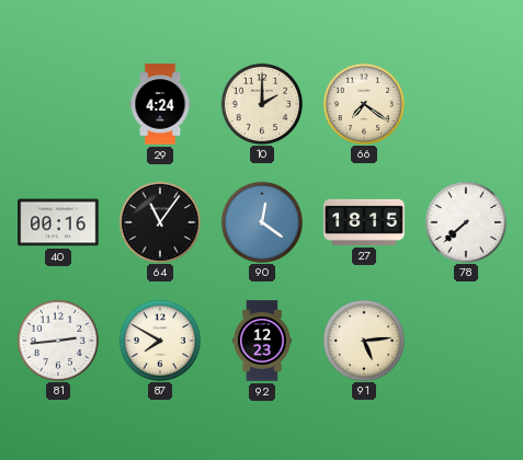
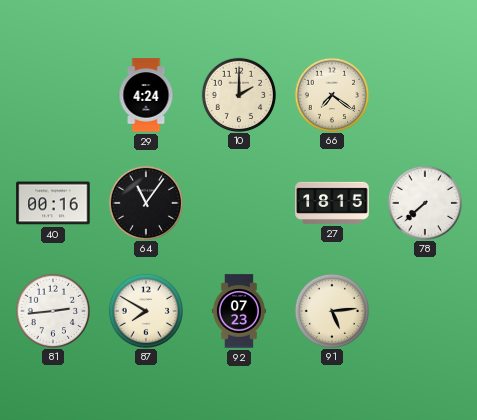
90: 12:21 -> none (261, 221)
92: 12:23 -> 07:23 (239, 311)
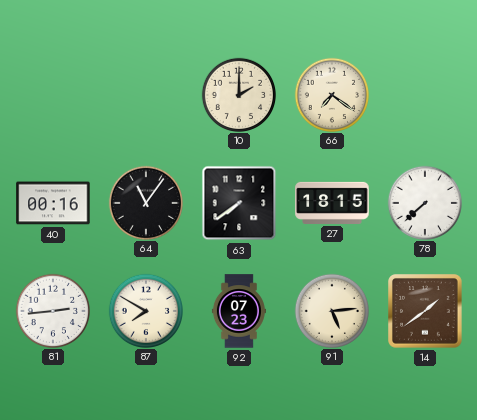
29: 4:24 -> none (146, 95)
63: none -> 7:39 (239, 203)
14: none -> 1:39 (425, 311)
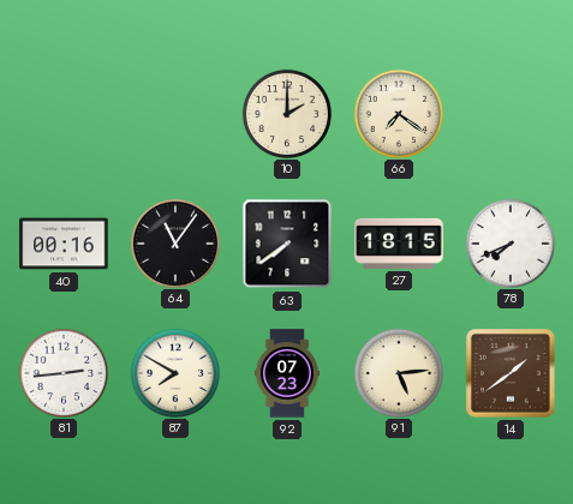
78: 7:38 -> 7:41 (509, 242)
